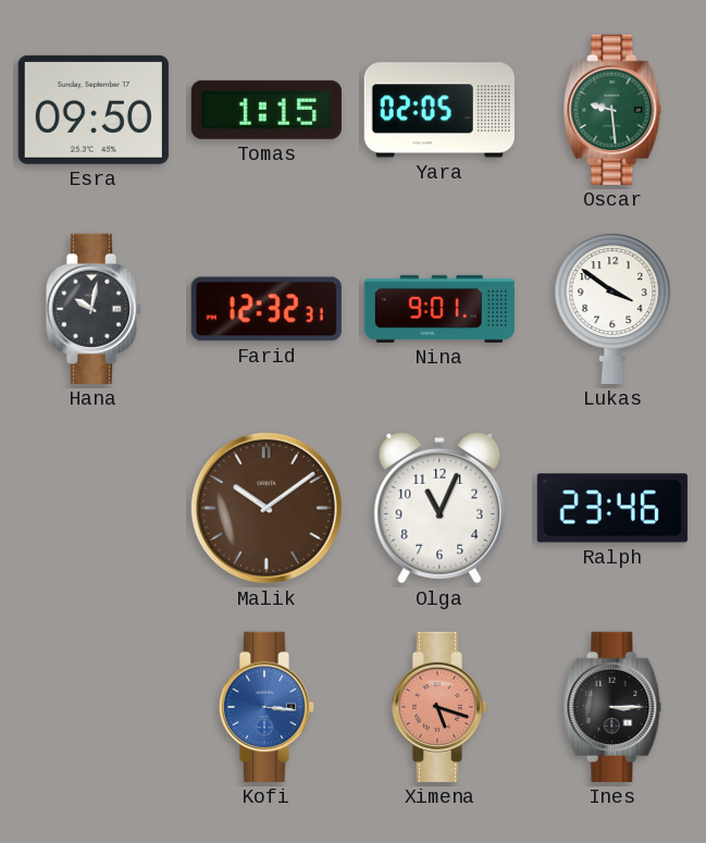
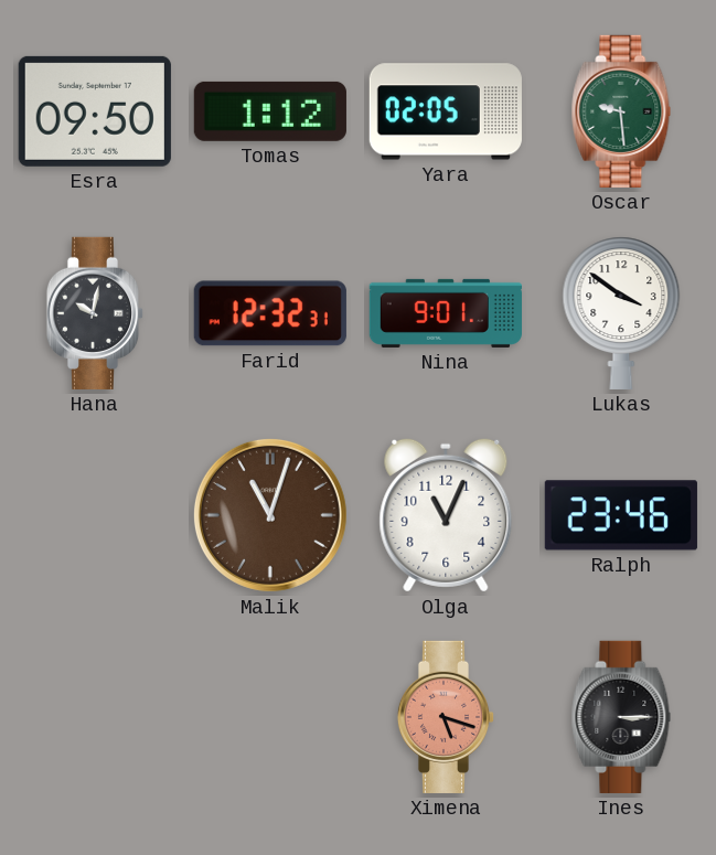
Tomas: 1:15 -> 1:12 (270, 111)
Malik: 10:09 -> 11:03 (270, 515)
Kofi: 3:16 -> none (267, 707)
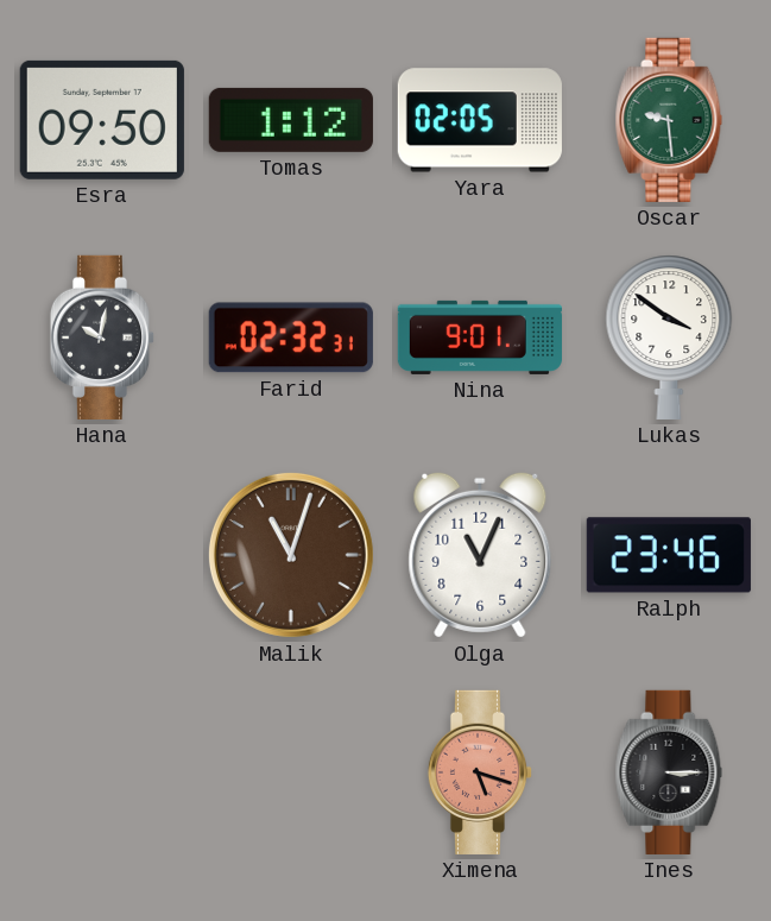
Farid: 12:32 -> 02:32 (291, 338)
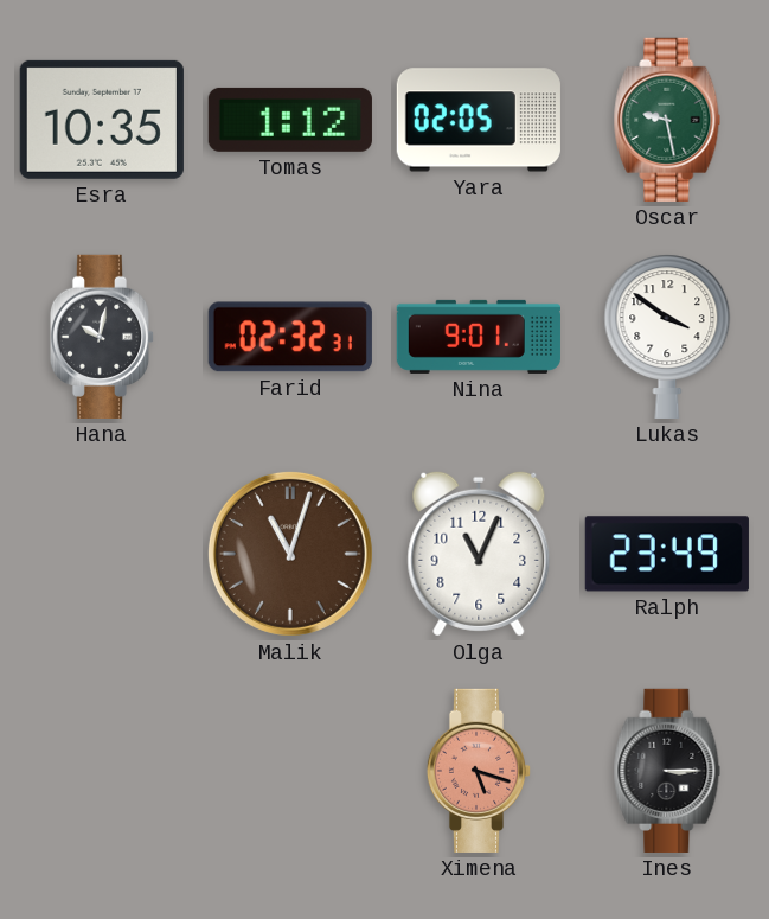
Esra: 09:50 -> 10:35 (102, 120)
Oscar: 9:29 -> 9:28 (667, 120)
Ralph: 23:46 -> 23:49 (667, 554)
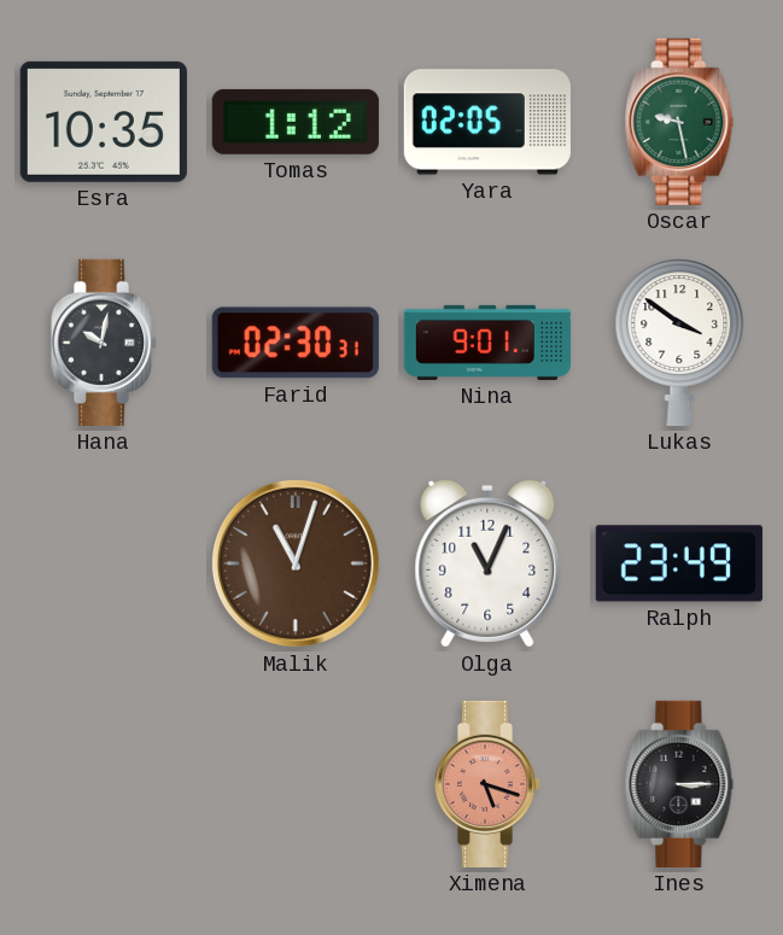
Farid: 02:32 -> 02:30 (296, 343)
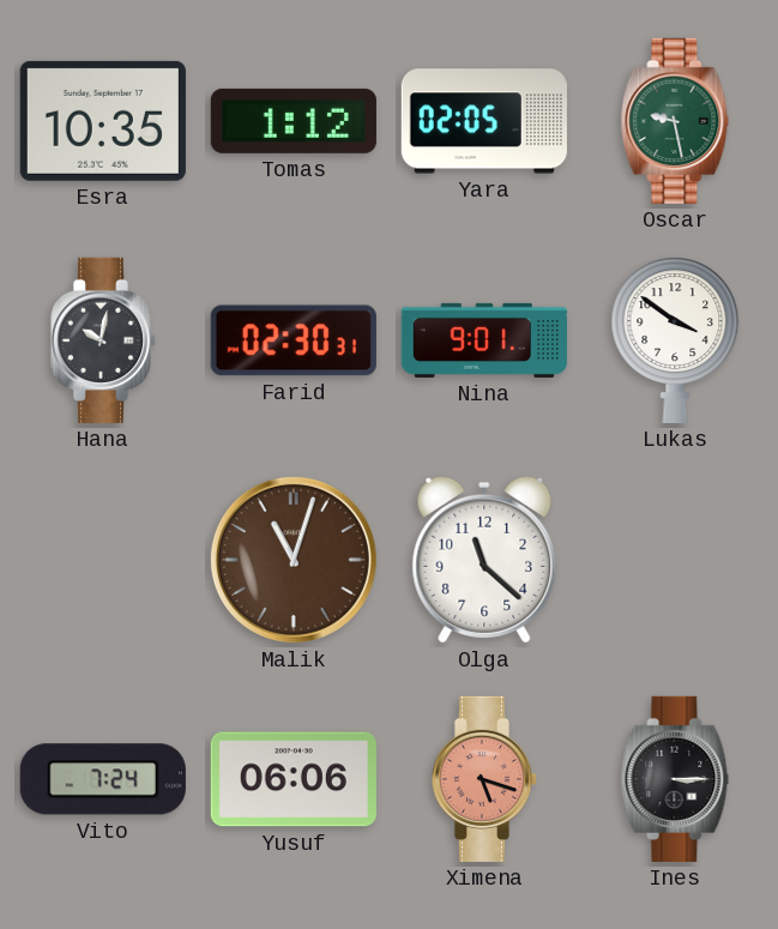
Olga: 11:04 -> 11:22 (484, 560)
Ralph: 23:49 -> none (679, 563)
Vito: none -> 7:24 (103, 779)
Yusuf: none -> 06:06 (294, 779)
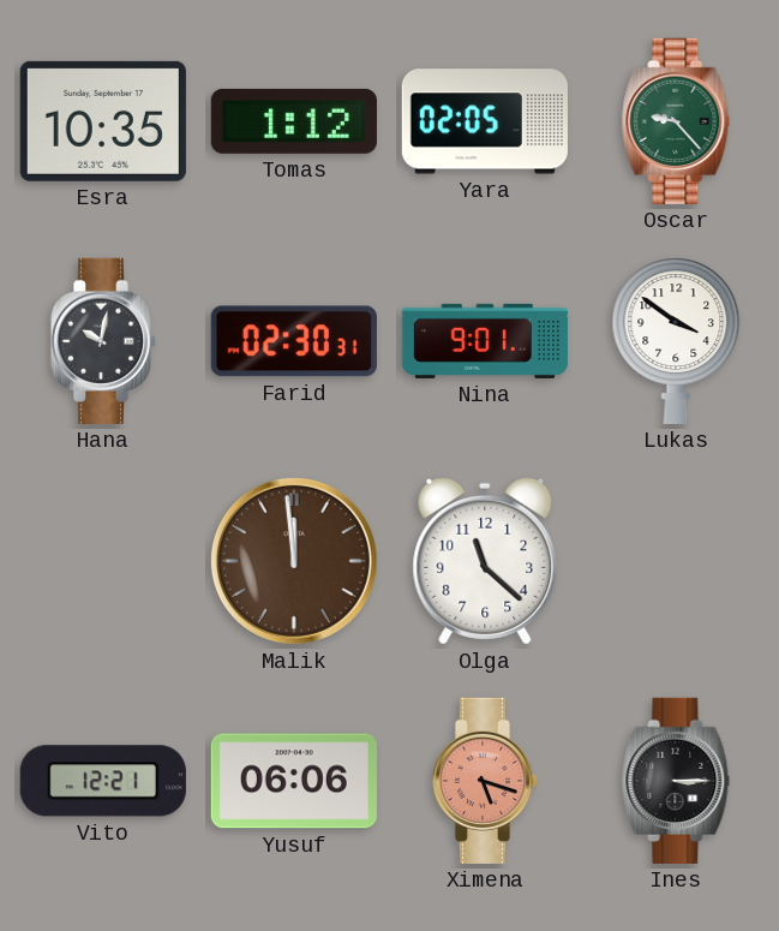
Oscar: 9:28 -> 9:23 (676, 121)
Malik: 11:03 -> 11:59 (294, 561)
Vito: 7:24 -> 12:21 (103, 781)
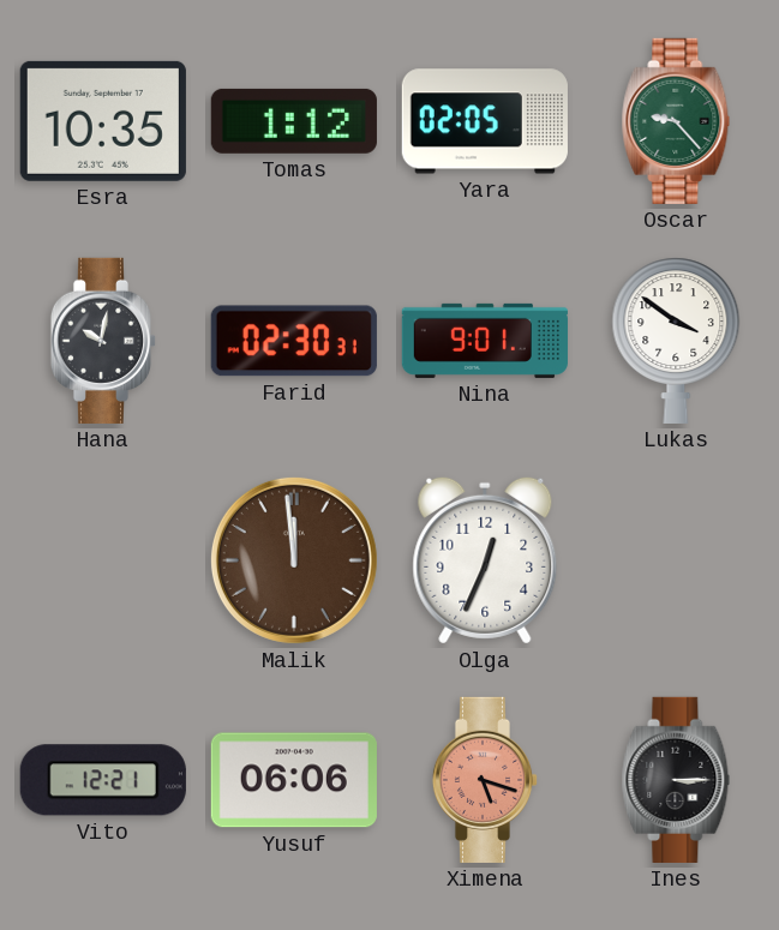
Olga: 11:22 -> 12:34 (485, 560)
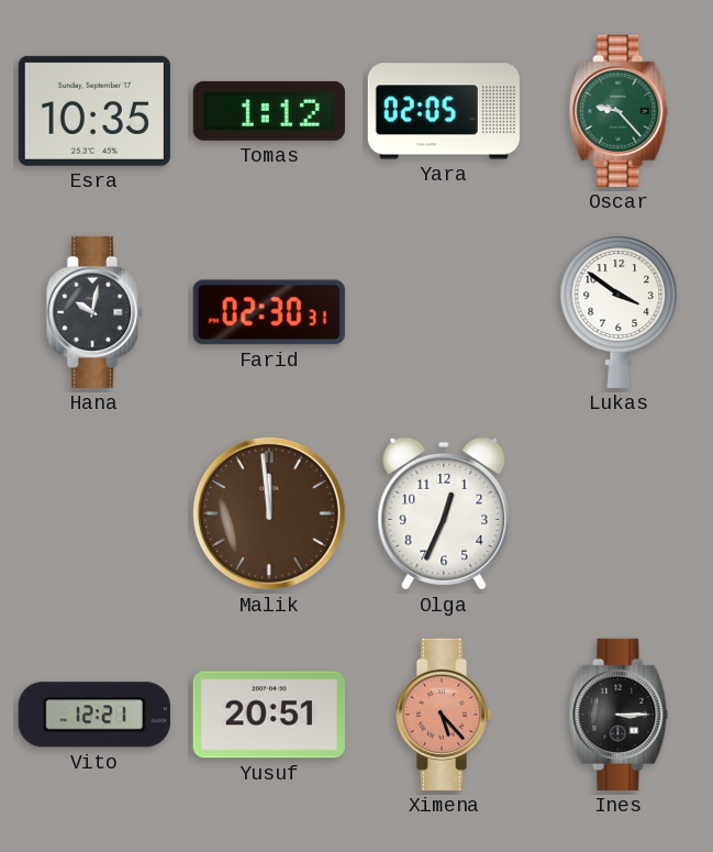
Nina: 9:01 -> none (485, 341)
Yusuf: 06:06 -> 20:51 (269, 715)
Ximena: 5:18 -> 5:23 (444, 715)
